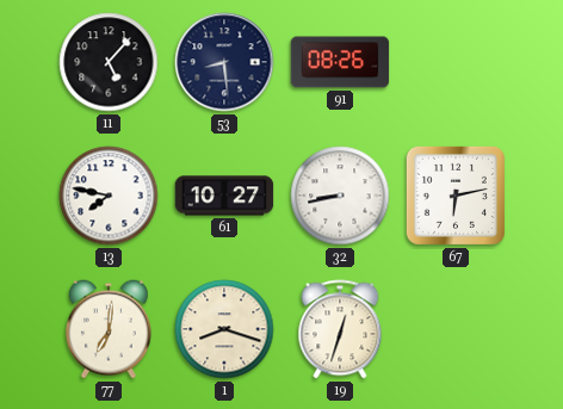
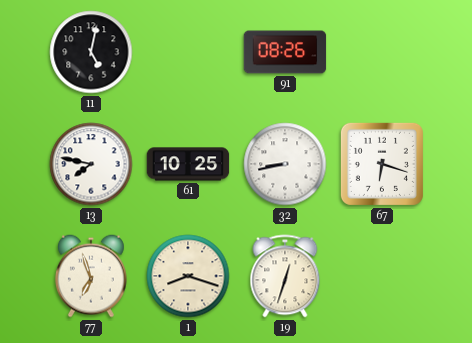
11: 5:07 -> 5:02 (91, 52)
53: 8:29 -> none (224, 62)
61: 10:27 -> 10:25 (188, 164)
67: 6:13 -> 6:18 (382, 164)
77: 7:01 -> 6:57 (91, 276)
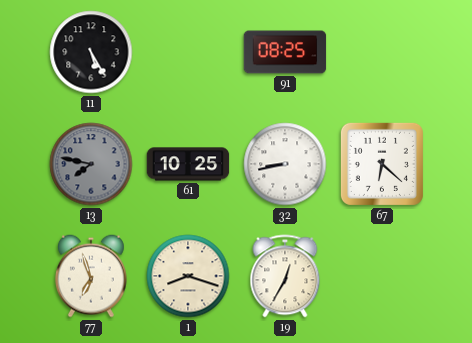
11: 5:02 -> 5:25 (91, 52)
91: 08:26 -> 08:25 (285, 52)
13 dial: white -> grey (91, 164)
67: 6:18 -> 6:22 (382, 164)
19: 12:33 -> 12:35 (285, 276)
